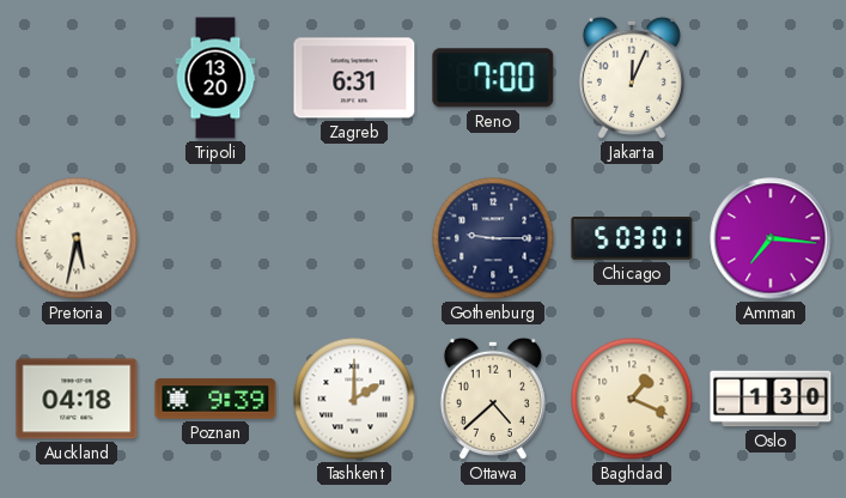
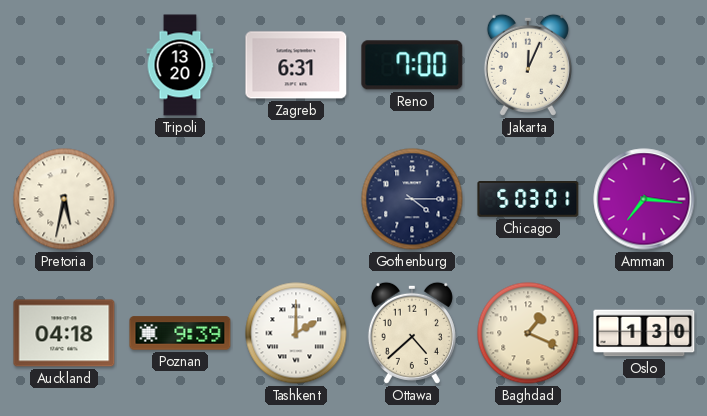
Gothenburg: 9:15 -> 4:15 (412, 199)
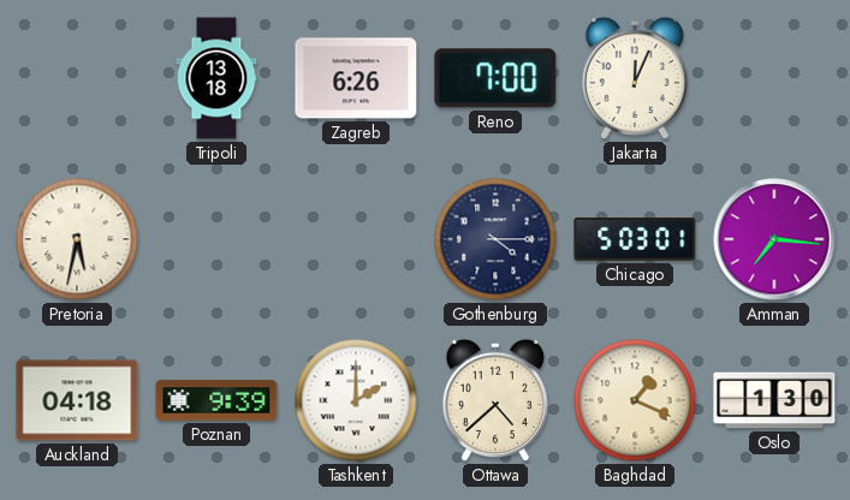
Tripoli: 13:20 -> 13:18 (216, 78)
Zagreb: 6:31 -> 6:26 (356, 78)
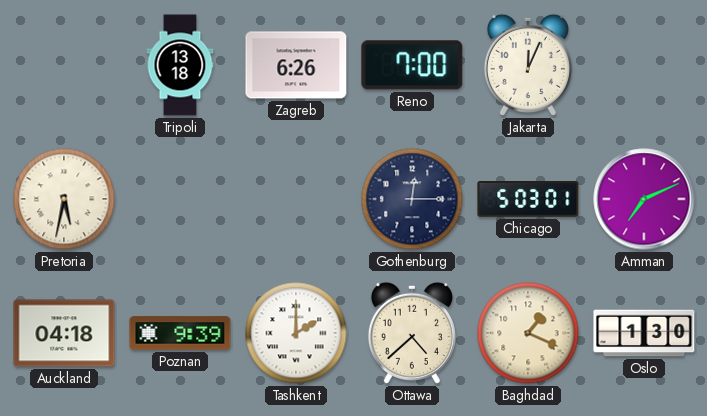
Gothenburg: 4:15 -> 12:15 (412, 199)
Amman: 7:16 -> 7:11 (644, 199)
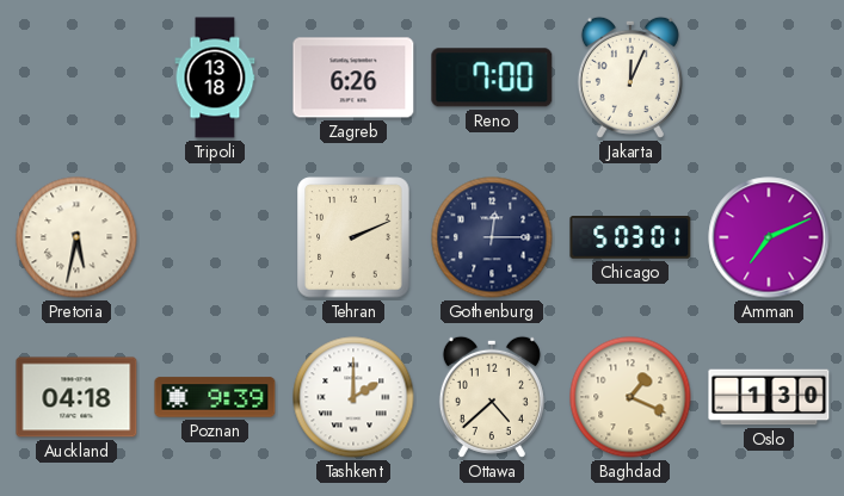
Tehran: none -> 2:11 (353, 237)
